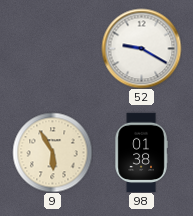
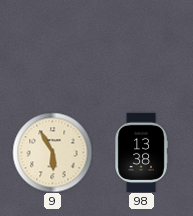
52: 9:20 -> none (141, 48)
98: 01:38 -> 13:38 (141, 152)
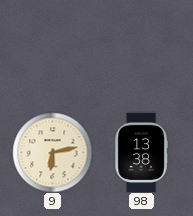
9: 5:55 -> 6:13 (52, 152)
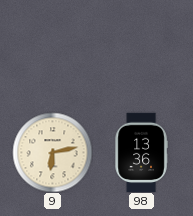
98: 13:38 -> 13:36 (141, 152)
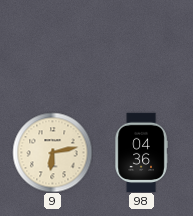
98: 13:36 -> 04:36 (141, 152)
